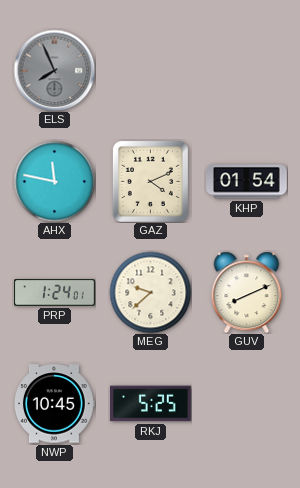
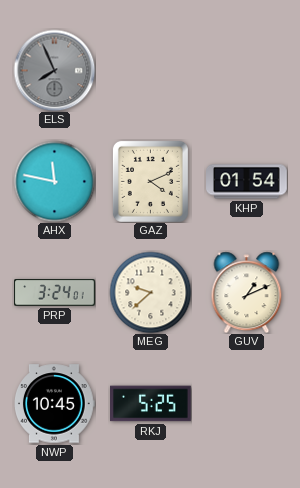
PRP: 1:24 -> 3:24 (55, 293)
GUV: 8:11 -> 1:11 (247, 292)
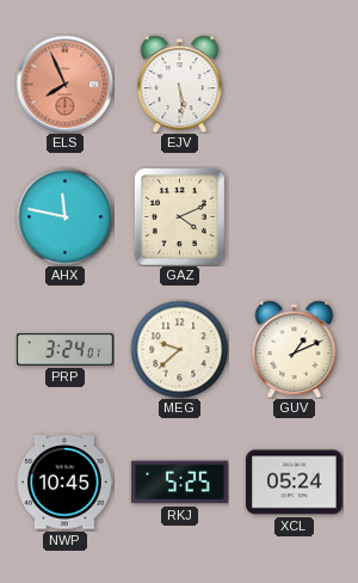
ELS dial: grey -> salmon (64, 84)
EJV: none -> 5:29 (180, 84)
KHP: 01:54 -> none (247, 182)
XCL: none -> 05:24 (295, 483)
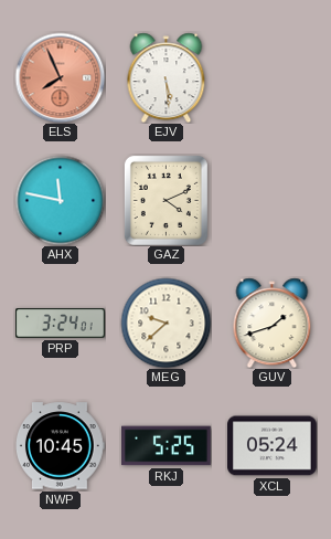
GUV: 1:11 -> 1:42 (273, 323)
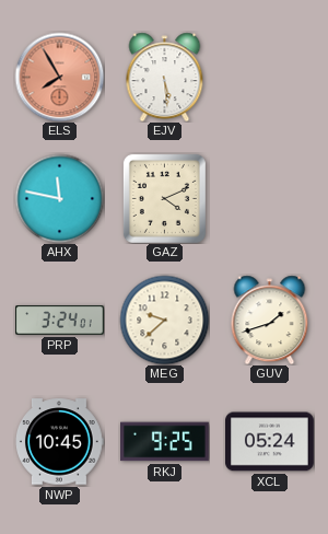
ELS: 7:56 -> 7:55 (59, 77)
RKJ: 5:25 -> 9:25 (165, 442)
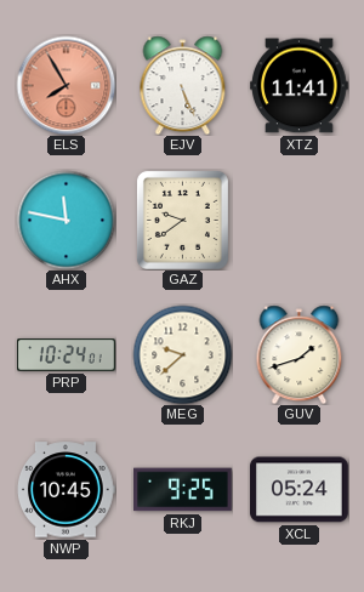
EJV: 5:29 -> 5:26 (183, 85)
XTZ: none -> 11:41 (300, 86)
GAZ: 4:11 -> 9:39 (182, 220)
PRP: 3:24 -> 10:24 (67, 355)
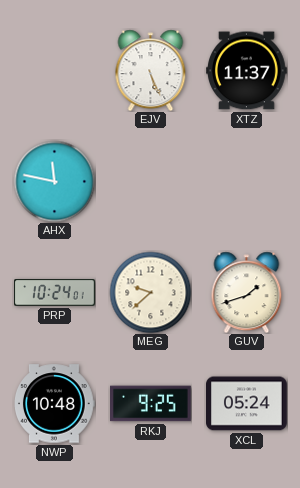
ELS: 7:55 -> none (66, 85)
XTZ: 11:41 -> 11:37 (247, 71)
GAZ: 9:39 -> none (182, 220)
NWP: 10:45 -> 10:48 (55, 404)
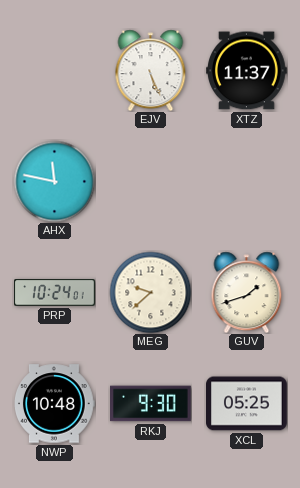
RKJ: 9:25 -> 9:30 (151, 404)
XCL: 05:24 -> 05:25 (247, 404)
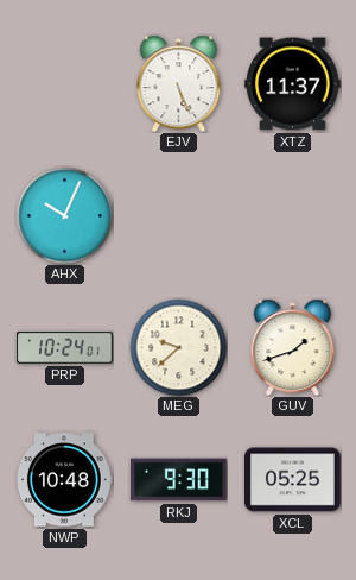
AHX: 11:47 -> 10:04 (64, 215)
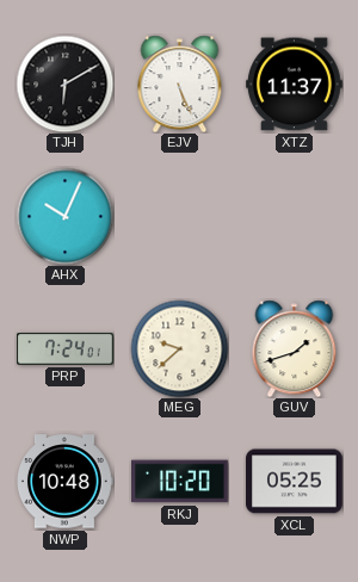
TJH: none -> 6:10 (64, 83)
PRP: 10:24 -> 7:24 (66, 349)
RKJ: 9:30 -> 10:20 (180, 482)
